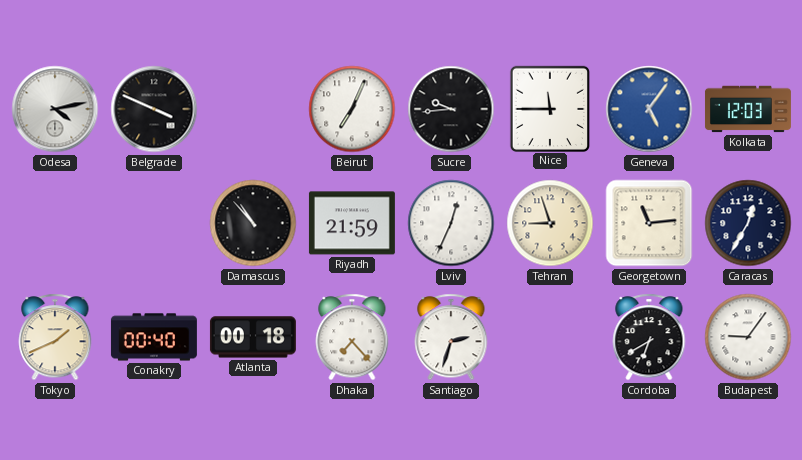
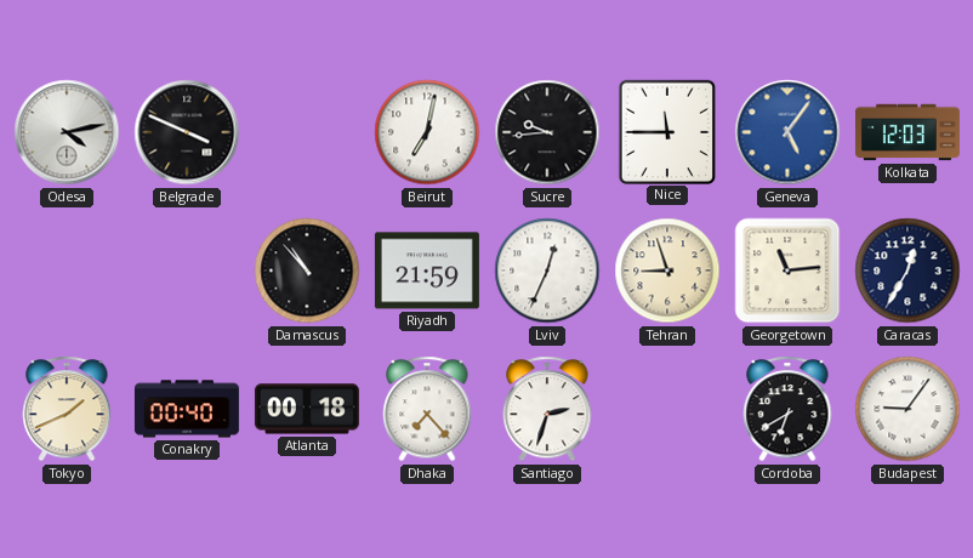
Beirut: 7:04 -> 7:02 (427, 132)
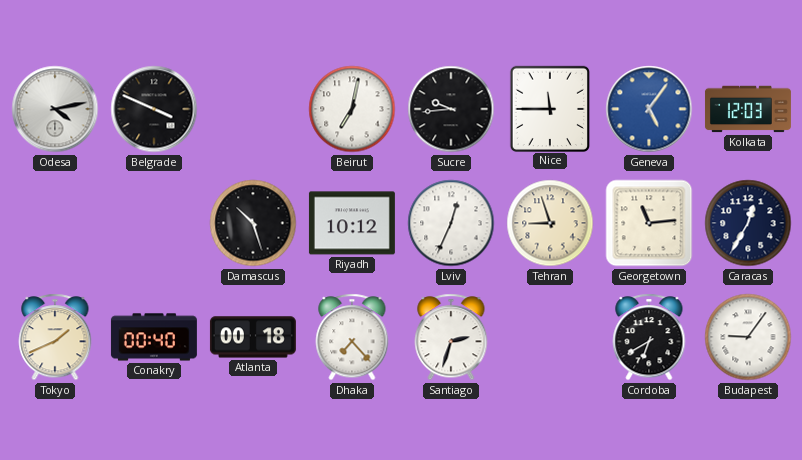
Damascus: 10:53 -> 10:27 (253, 223)
Riyadh: 21:59 -> 10:12 (352, 223)
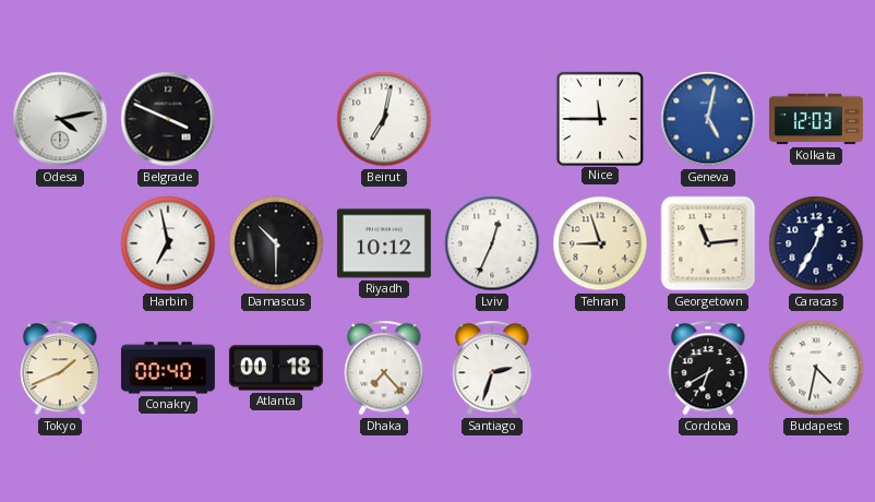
Sucre: 9:44 -> none (451, 109)
Geneva: 5:06 -> 5:02 (708, 119)
Harbin: none -> 6:58 (168, 243)
Damascus: 10:27 -> 10:30 (276, 243)
Budapest: 9:06 -> 4:32 (816, 368)
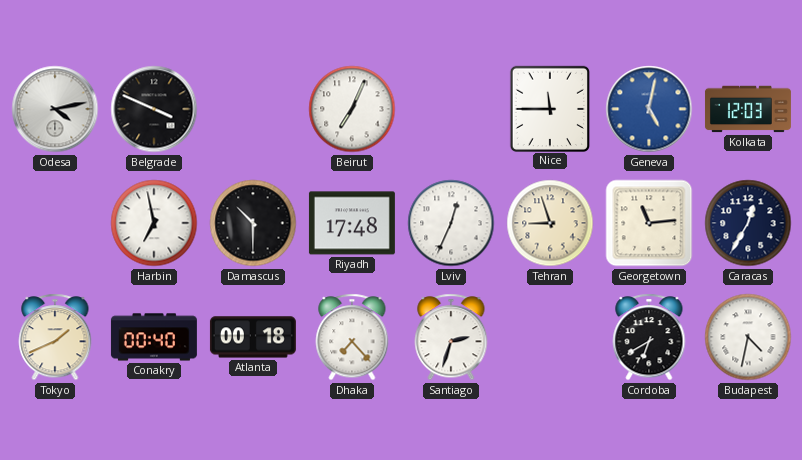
Beirut: 7:02 -> 7:04 (352, 109)
Riyadh: 10:12 -> 17:48 (352, 223)
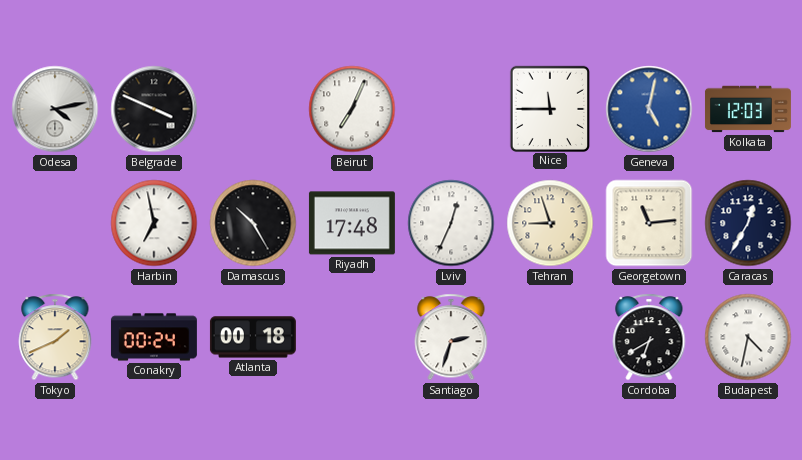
Damascus: 10:30 -> 10:25 (253, 223)
Conakry: 00:40 -> 00:24 (154, 337)
Dhaka: 7:23 -> none (352, 337)
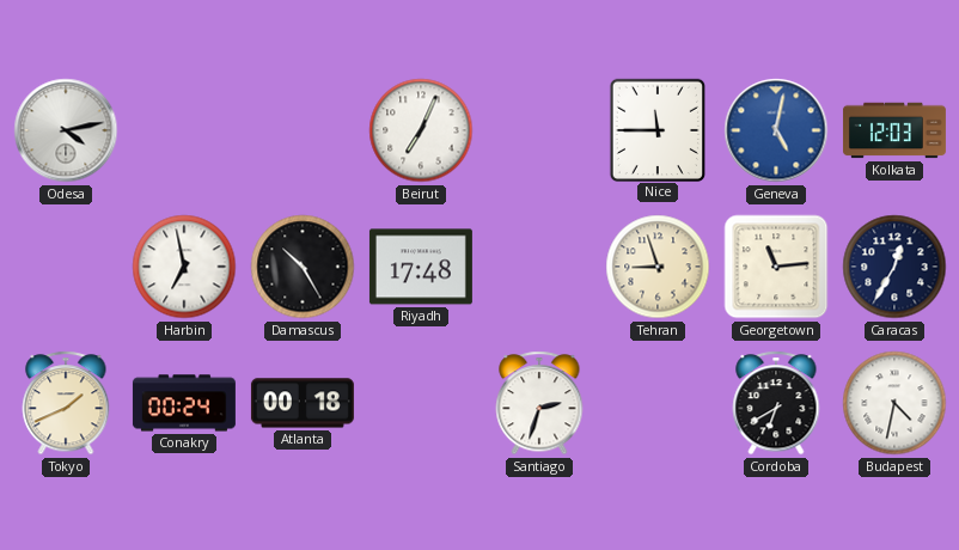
Belgrade: 3:49 -> none (154, 109)
Lviv: 12:34 -> none (451, 223)
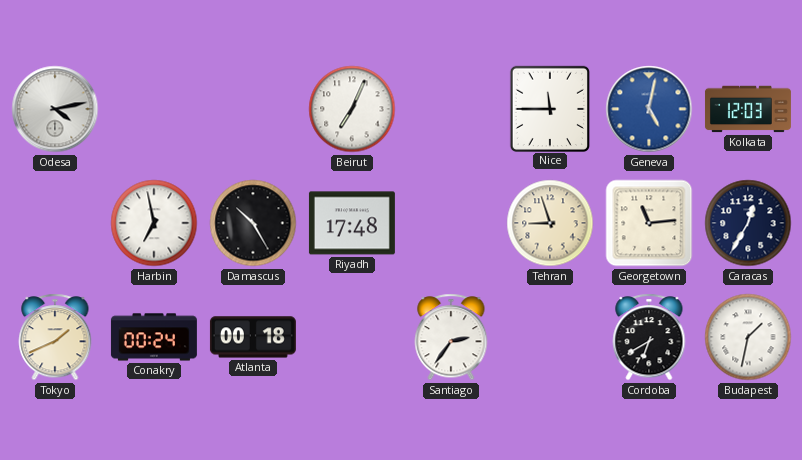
Santiago: 2:33 -> 2:36 (451, 337)
Budapest: 4:32 -> 1:32 (748, 337)
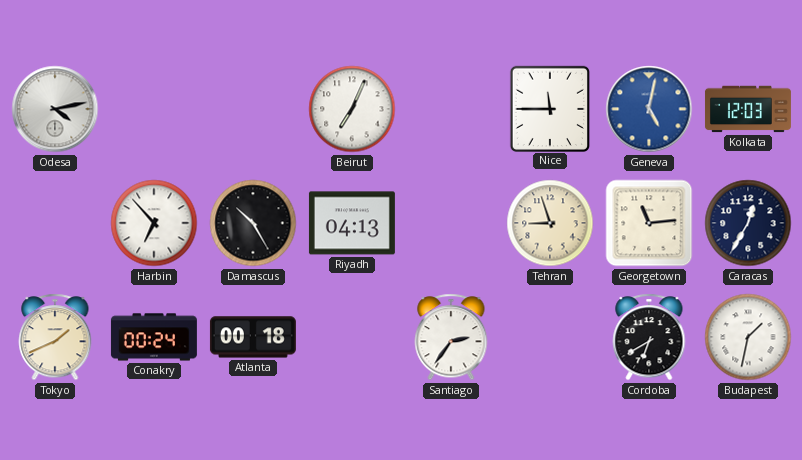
Harbin: 6:58 -> 6:53 (154, 223)
Riyadh: 17:48 -> 04:13 (352, 223)
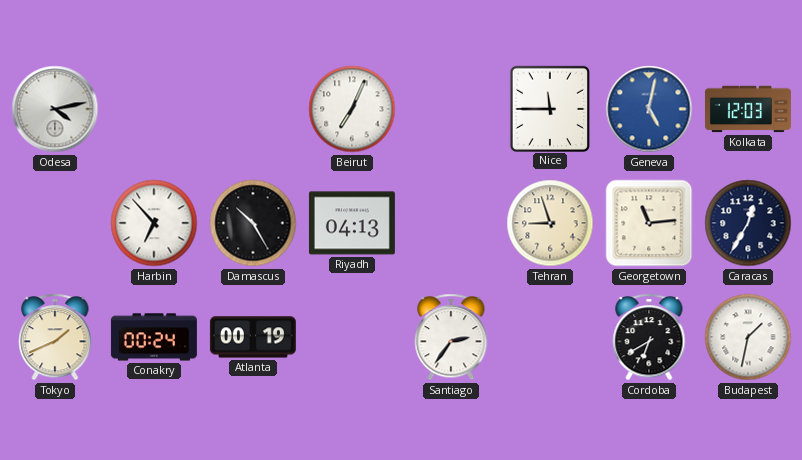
Atlanta: 00:18 -> 00:19 (253, 337)
